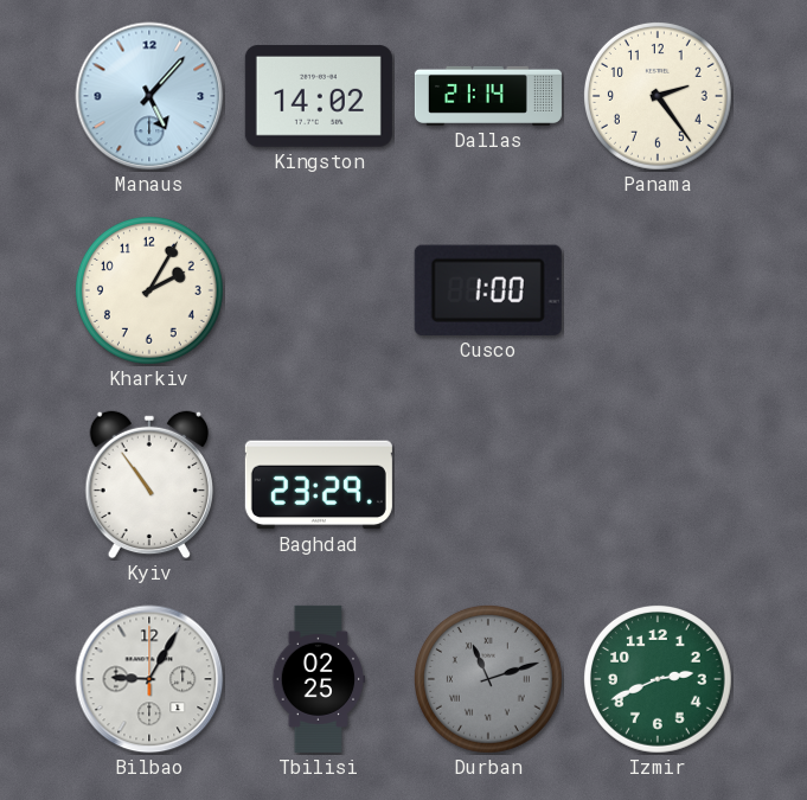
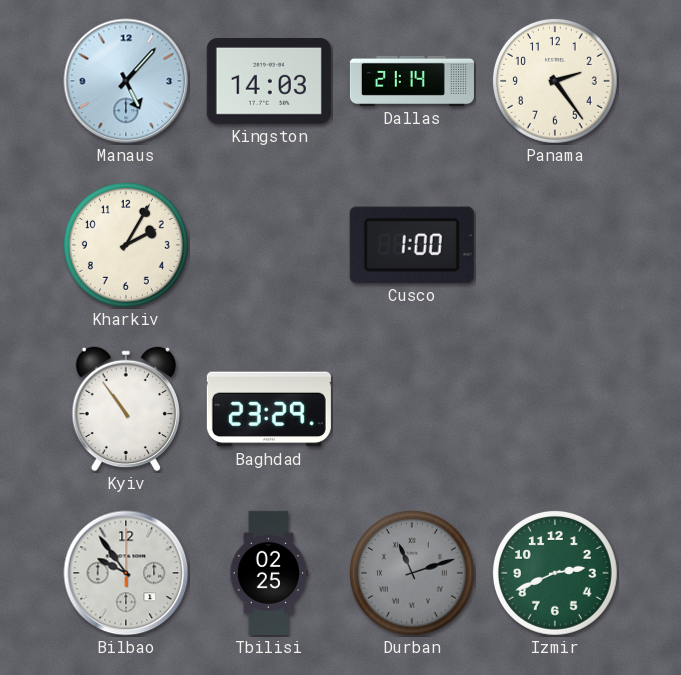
Kingston: 14:02 -> 14:03 (269, 81)
Bilbao: 9:05 -> 9:54 (126, 573)
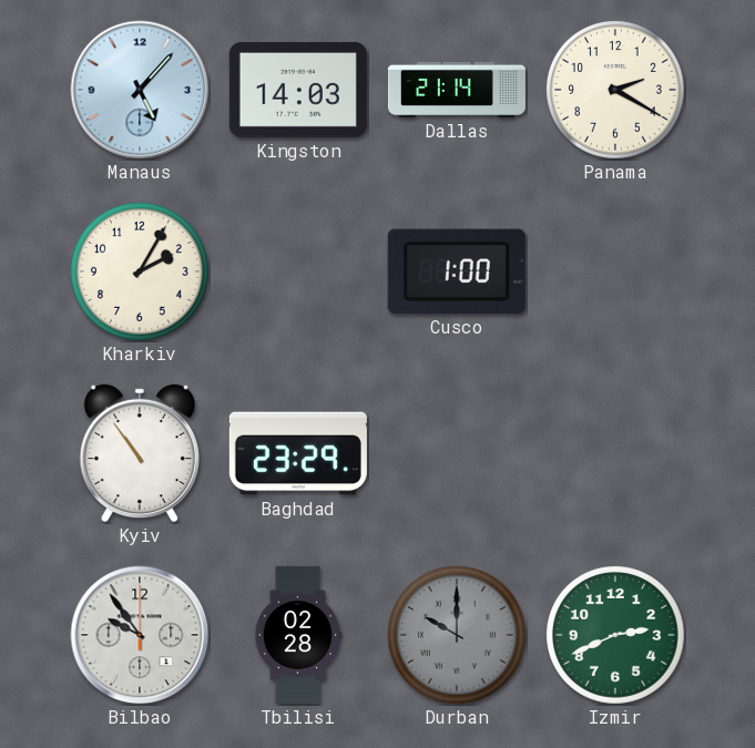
Panama: 2:24 -> 2:20 (615, 90)
Tbilisi: 02:25 -> 02:28 (298, 635)
Durban: 11:12 -> 10:00 (457, 635)
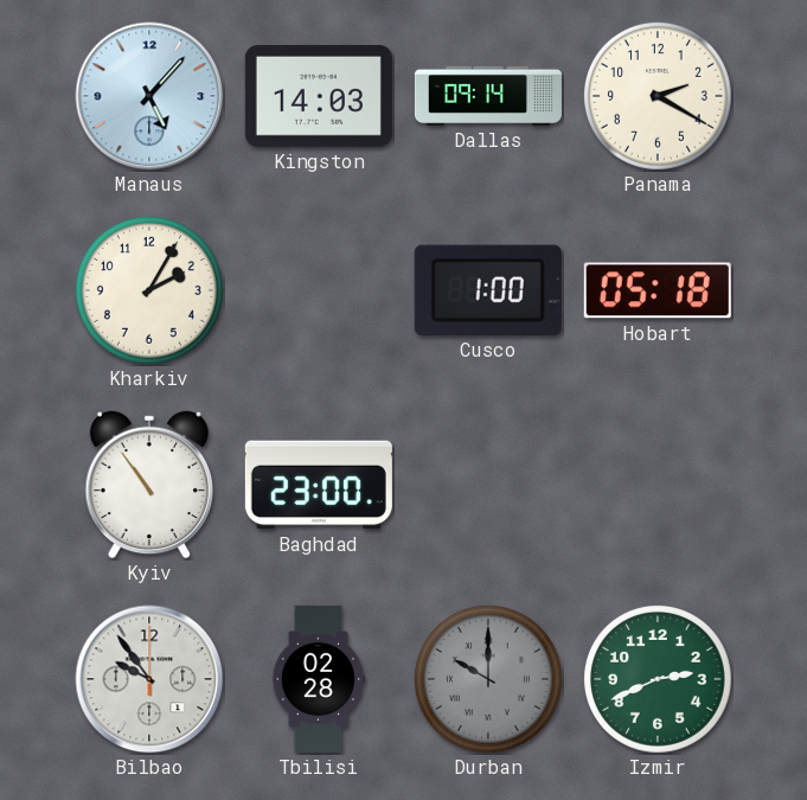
Dallas: 21:14 -> 09:14 (488, 96)
Hobart: none -> 05:18 (658, 290)
Baghdad: 23:29 -> 23:00 (319, 485)
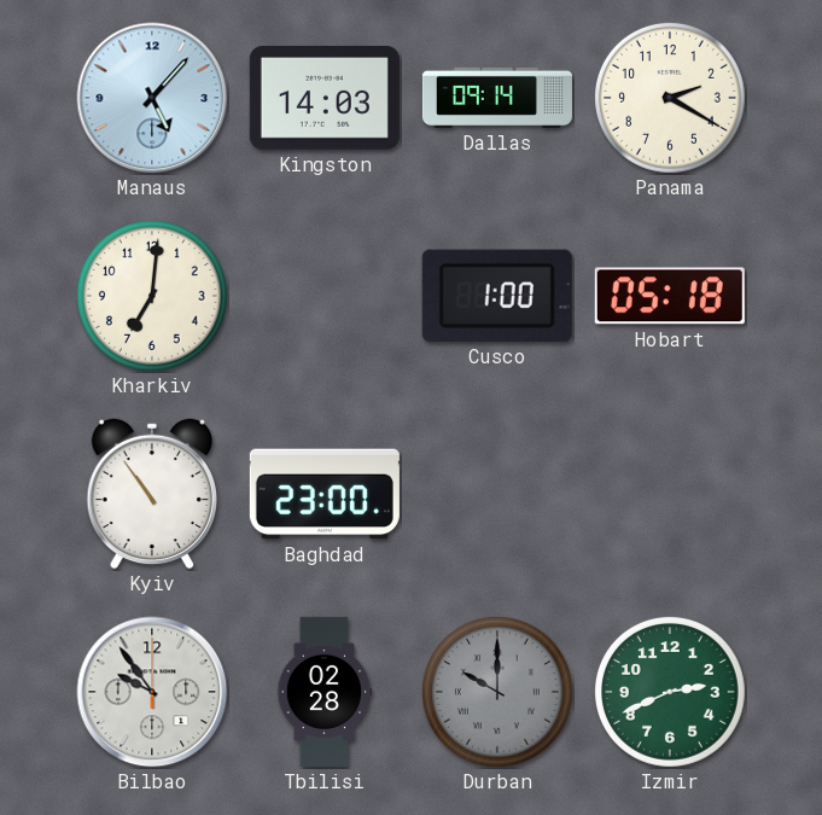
Kharkiv: 2:05 -> 7:01 (152, 296)
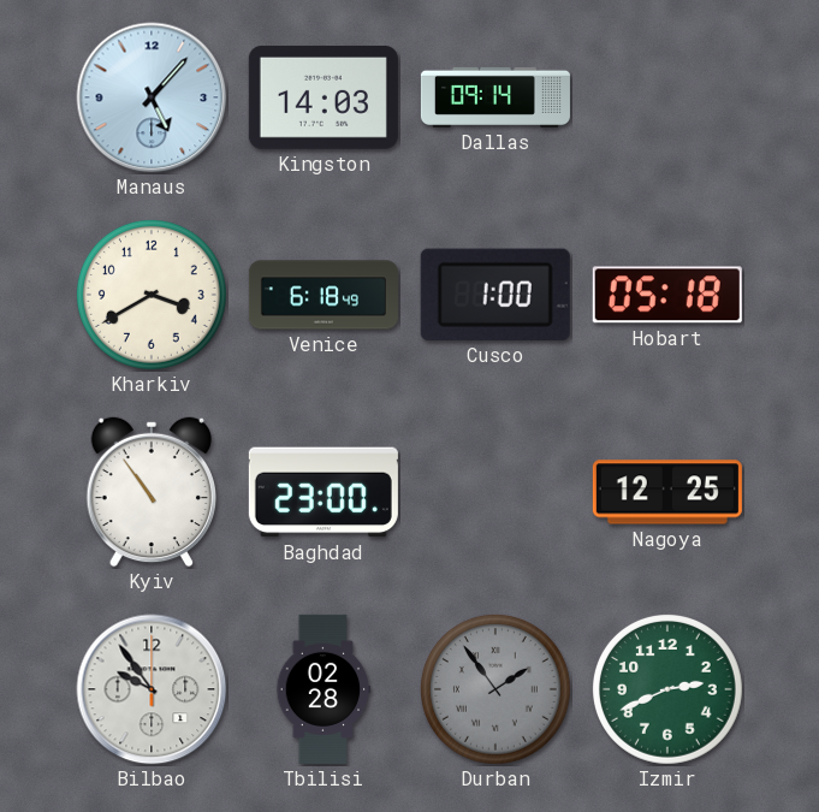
Panama: 2:20 -> none (670, 98)
Kharkiv: 7:01 -> 3:40 (152, 295)
Venice: none -> 6:18 (324, 295)
Nagoya: none -> 12:25 (667, 492)
Durban: 10:00 -> 1:54 (495, 689)
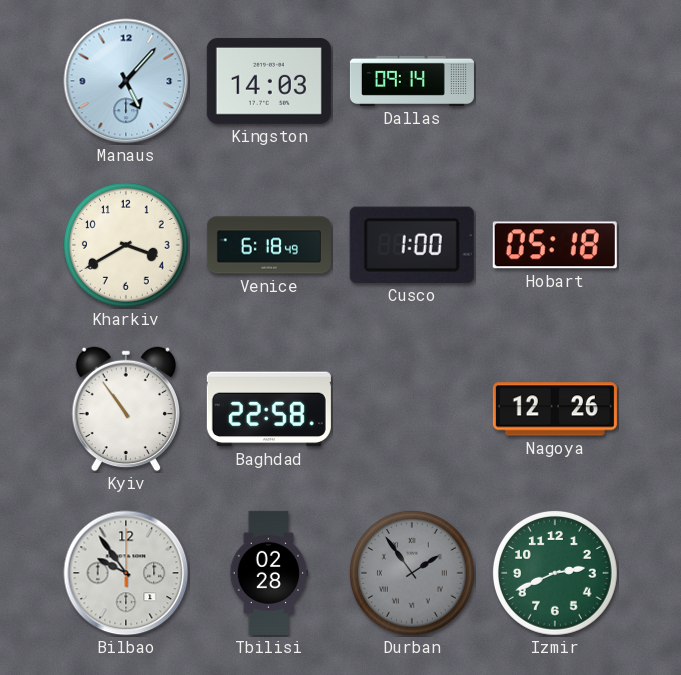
Baghdad: 23:00 -> 22:58 (269, 409)
Nagoya: 12:25 -> 12:26 (555, 409)
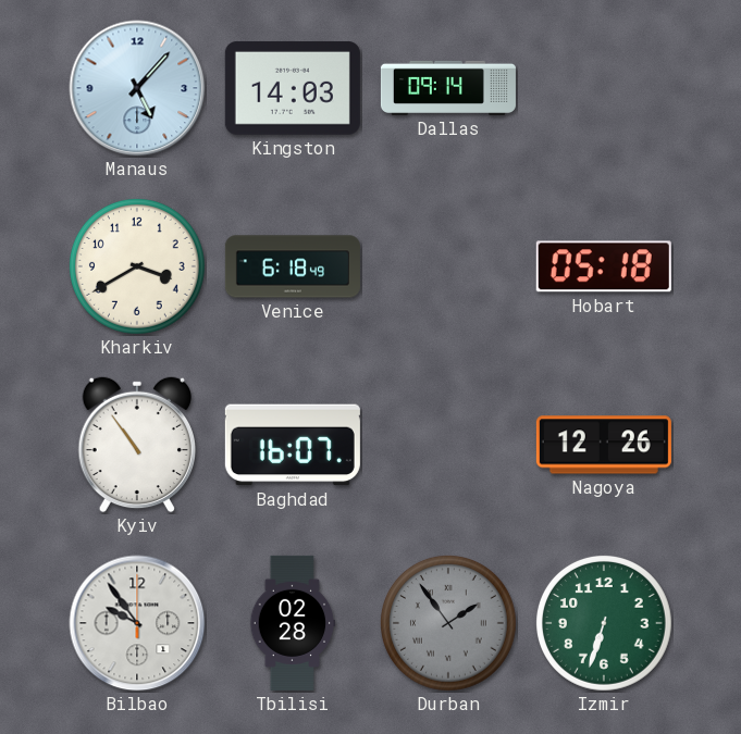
Cusco: 1:00 -> none (412, 245)
Baghdad: 22:58 -> 16:07 (293, 445)
Izmir: 2:41 -> 6:33 (604, 623)
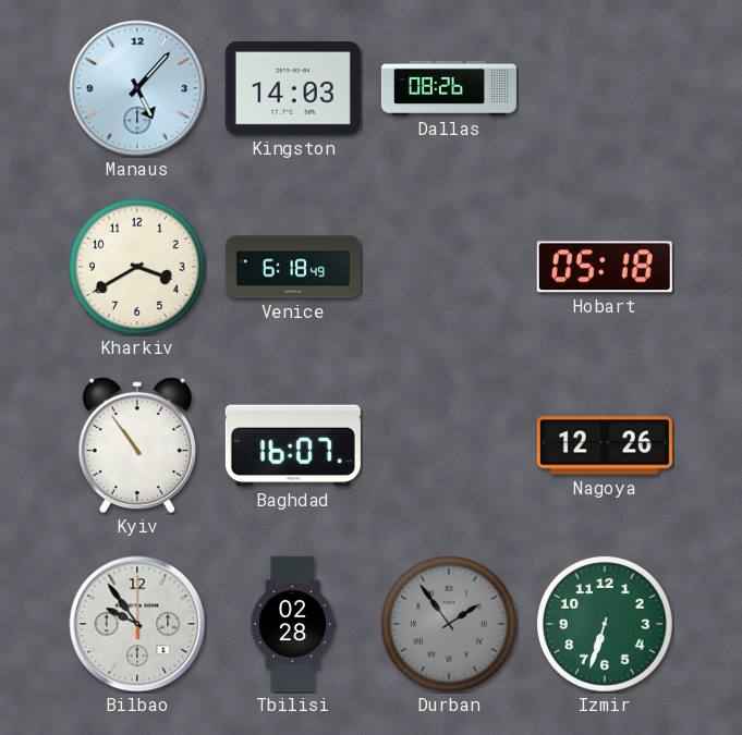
Dallas: 09:14 -> 08:26 (449, 88)
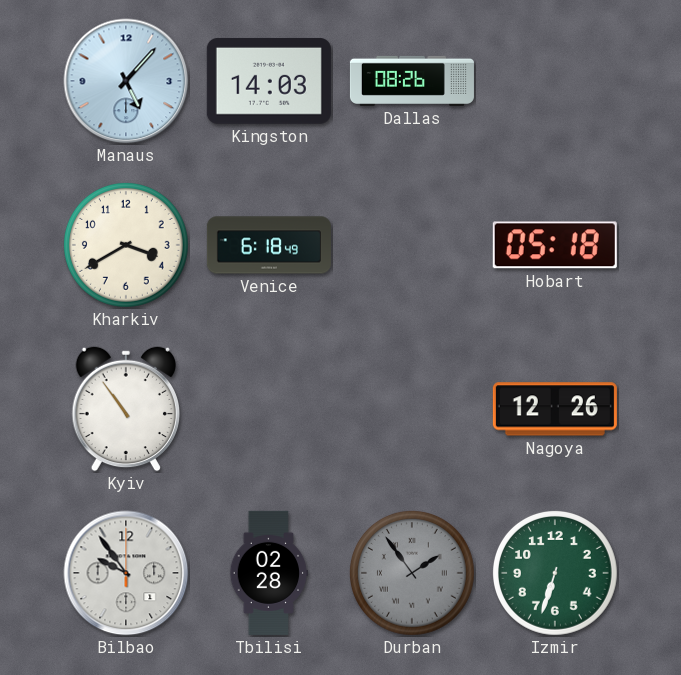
Baghdad: 16:07 -> none (293, 445)
